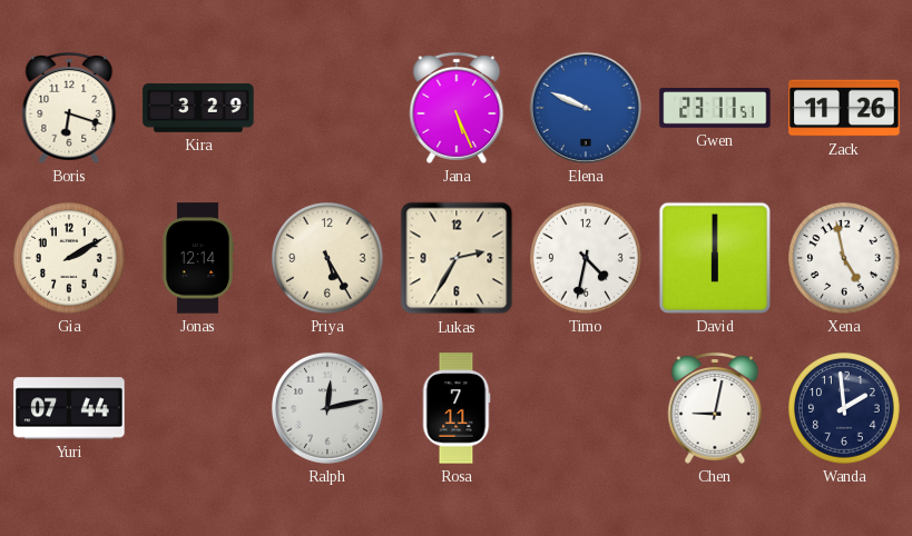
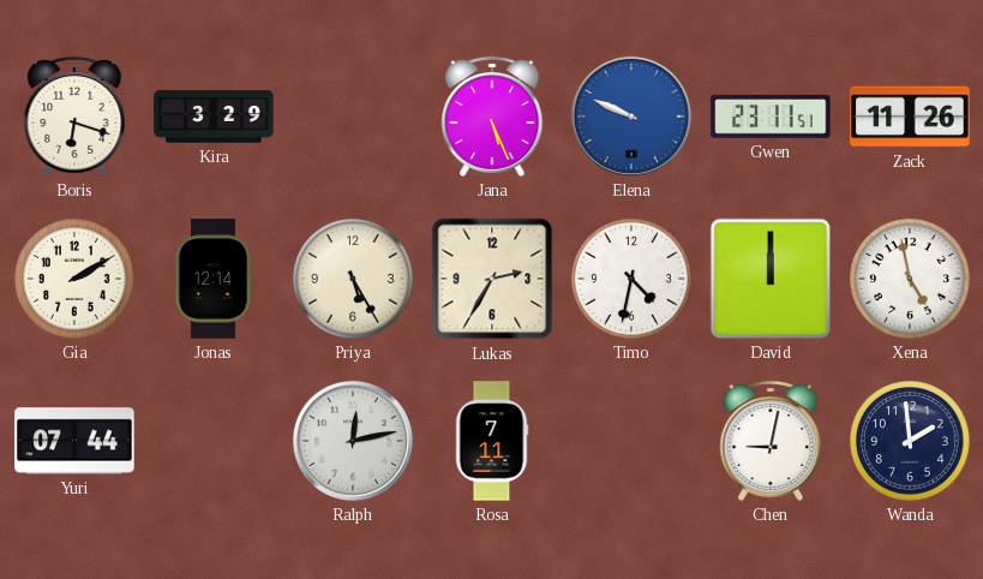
David: 6:00 -> 12:00 (771, 279)
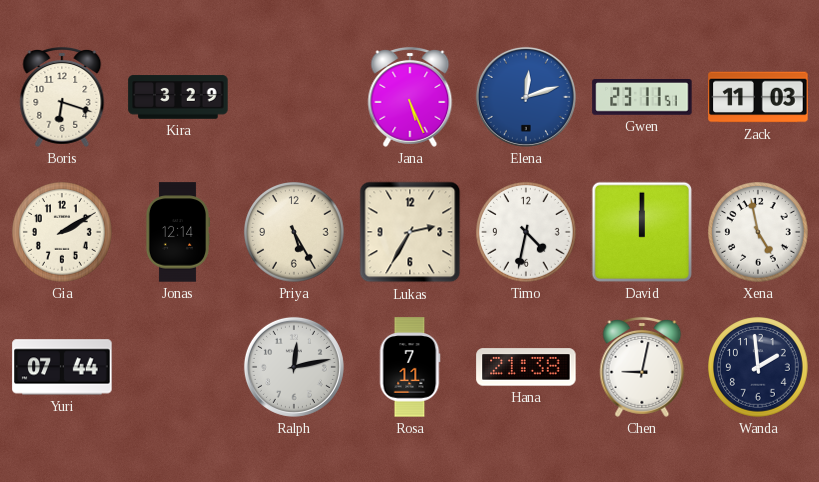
Elena: 9:49 -> 12:12 (526, 97)
Zack: 11:26 -> 11:03 (758, 97)
Hana: none -> 21:38 (526, 367)
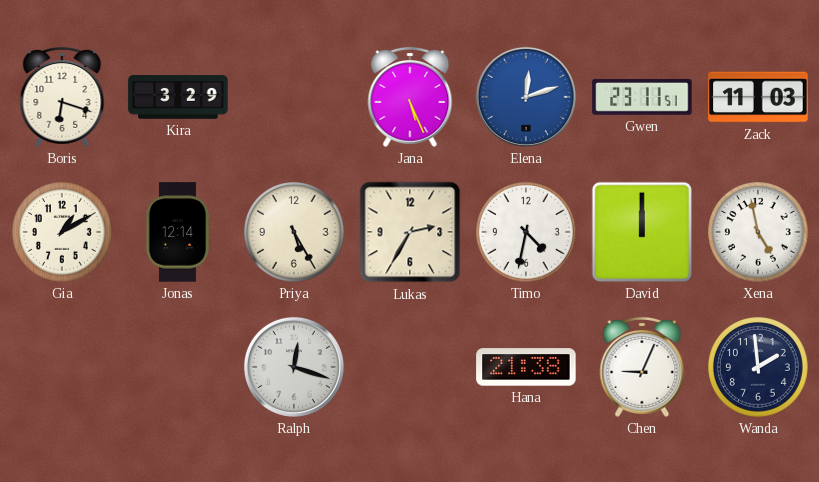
Gia: 2:10 -> 1:10 (63, 233)
Yuri: 07:44 -> none (62, 367)
Ralph: 12:13 -> 12:18 (294, 367)
Rosa: 7:11 -> none (410, 367)
Chen: 9:02 -> 9:04 (642, 367)
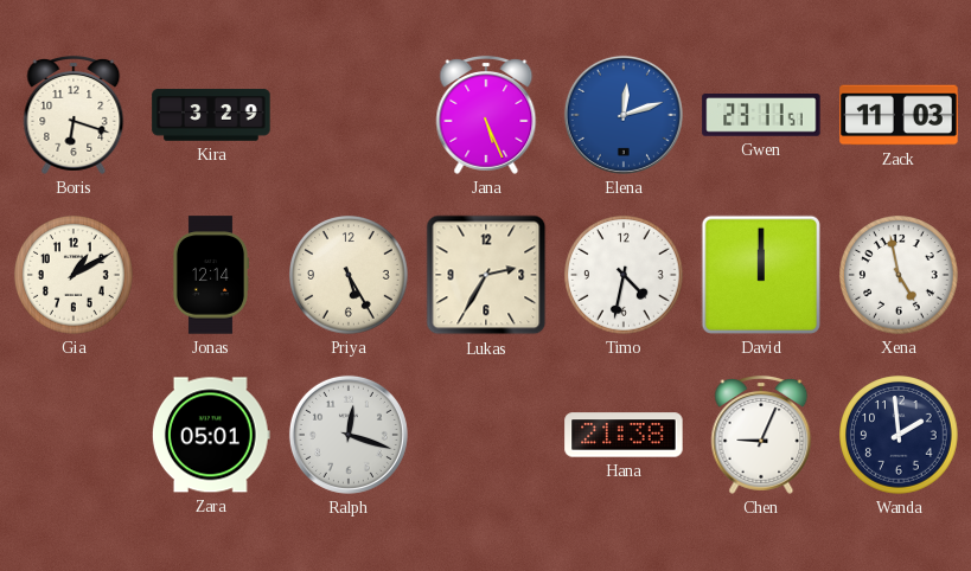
Zara: none -> 05:01 (211, 435)
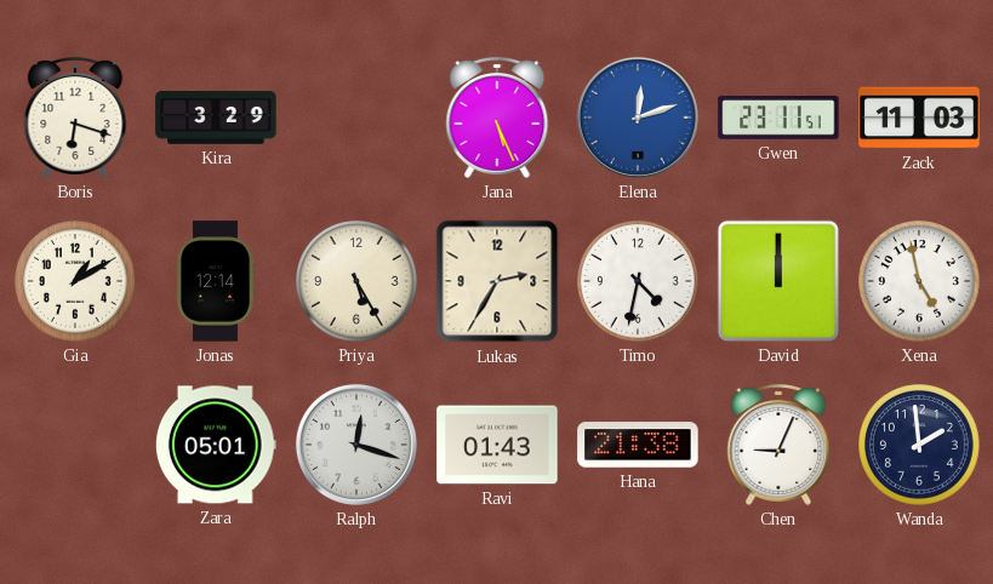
Ravi: none -> 01:43 (497, 445)
